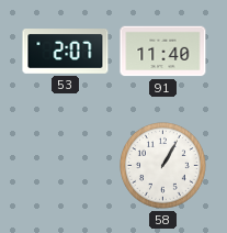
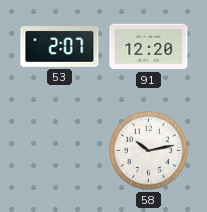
91: 11:40 -> 12:20 (149, 47)
58: 1:05 -> 10:13 (149, 151)
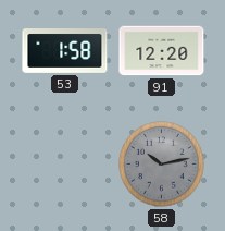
53: 2:07 -> 1:58 (65, 51)
58 dial: white -> grey (162, 165)
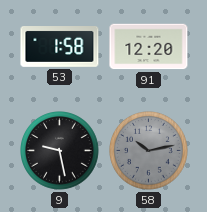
9: none -> 9:28 (60, 151)
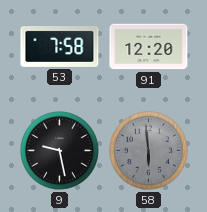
53: 1:58 -> 7:58 (60, 47)
58: 10:13 -> 5:59 (149, 151)
